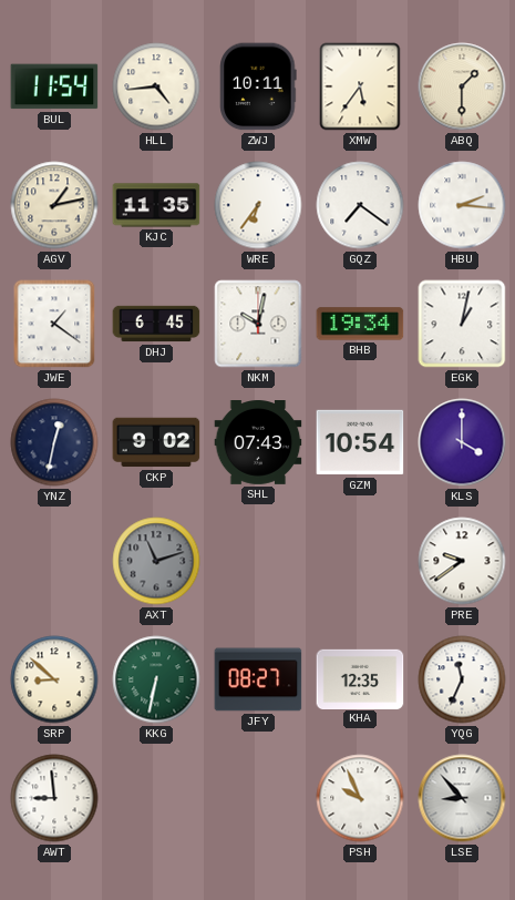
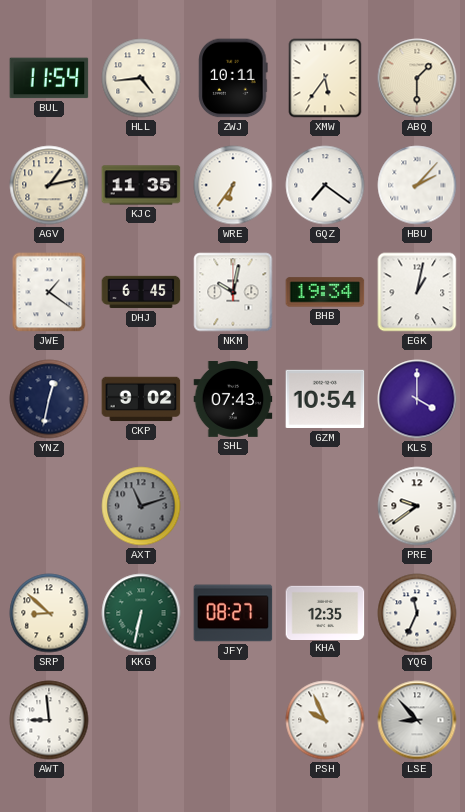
HBU: 2:16 -> 2:07 (417, 185)
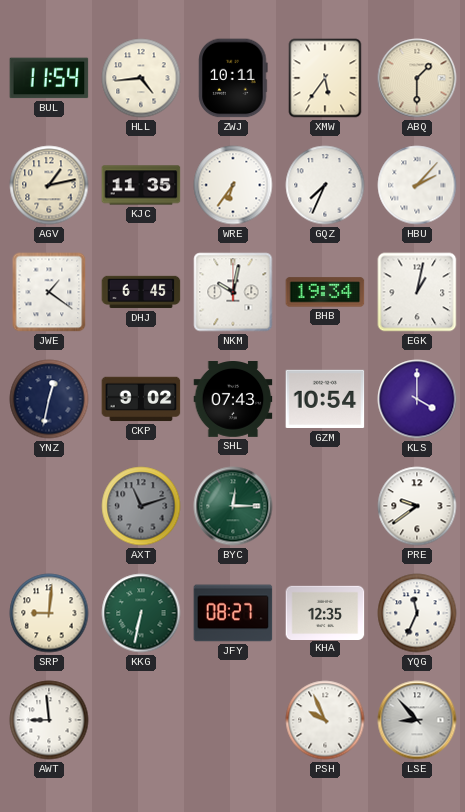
GQZ: 7:21 -> 7:34 (325, 185)
BYC: none -> 12:15 (233, 506)
SRP: 8:52 -> 9:01 (49, 613)
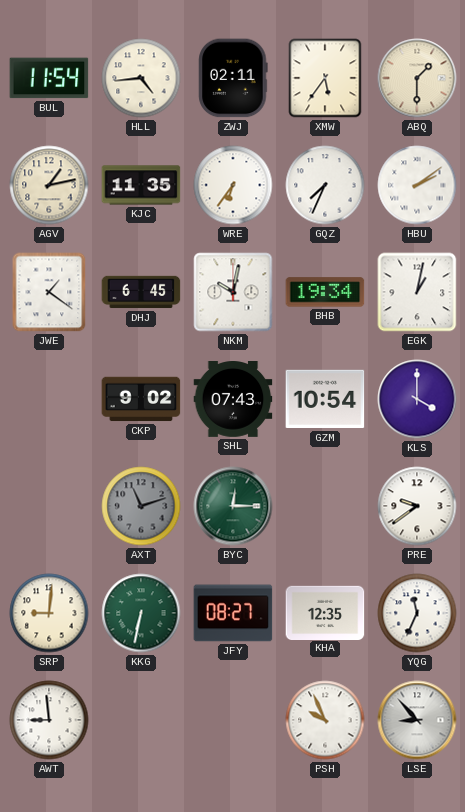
ZWJ: 10:11 -> 02:11 (233, 78)
HBU: 2:07 -> 2:09 (417, 185)
YNZ: 12:32 -> none (49, 399)
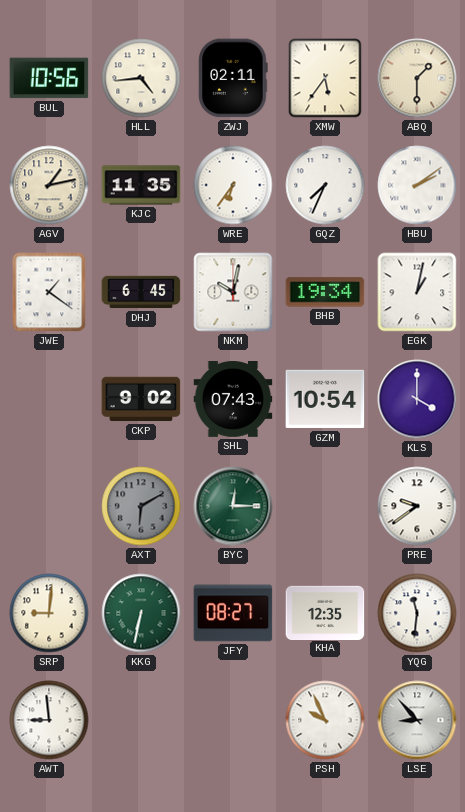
BUL: 11:54 -> 10:56 (49, 78)
AXT: 11:12 -> 6:10 (141, 506)
YQG: 11:34 -> 11:31 (417, 613)
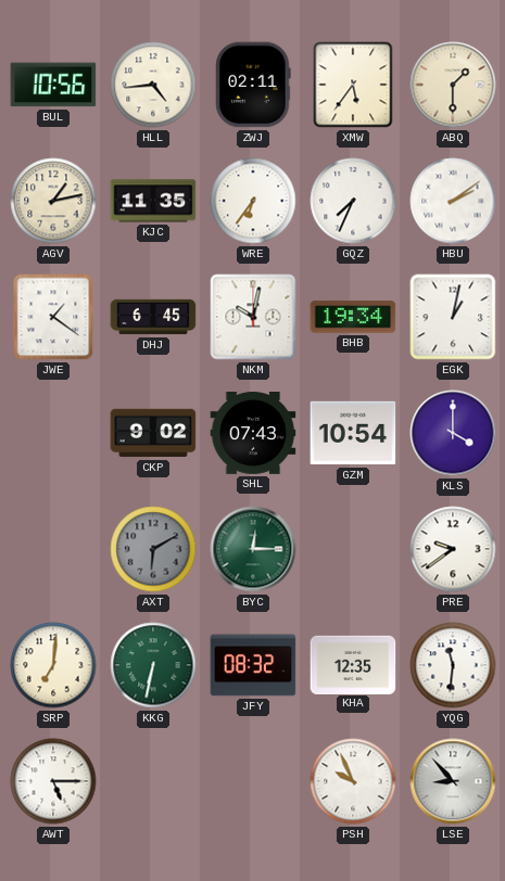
SRP: 9:01 -> 7:01 (53, 665)
JFY: 08:27 -> 08:32 (253, 665)
AWT: 8:59 -> 5:15 (53, 781)
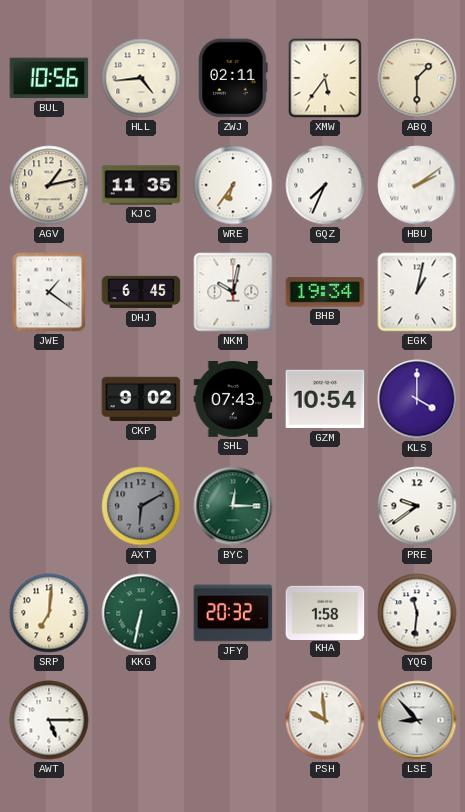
JFY: 08:32 -> 20:32 (233, 613)
KHA: 12:35 -> 1:58 (325, 612)
PSH: 9:56 -> 9:59 (325, 720)
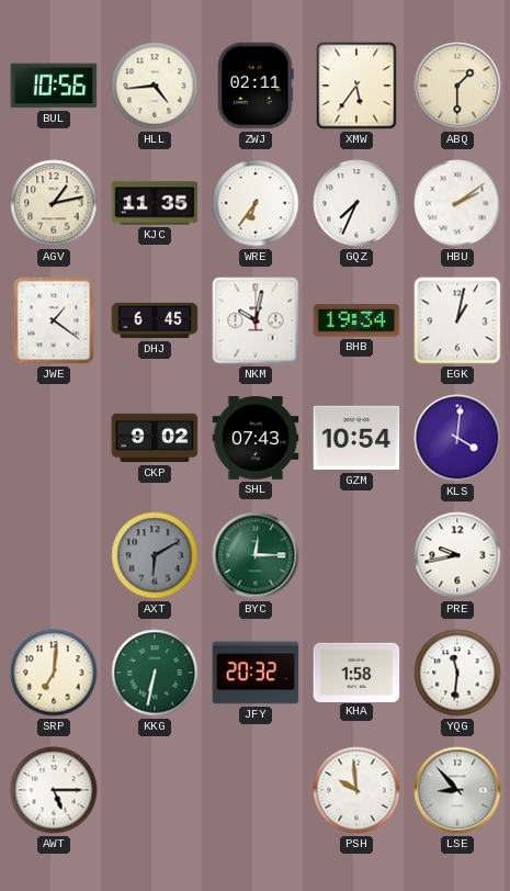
KLS: 4:00 -> 4:01 (457, 438)
PRE: 9:39 -> 9:43 (457, 555)
